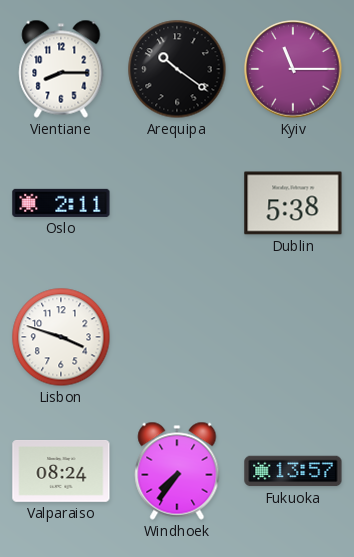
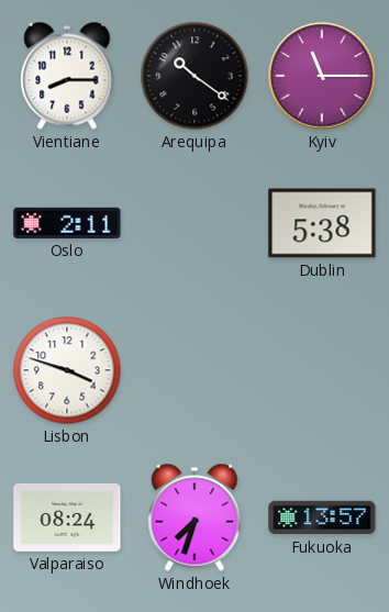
Windhoek: 7:36 -> 7:33 (194, 518)
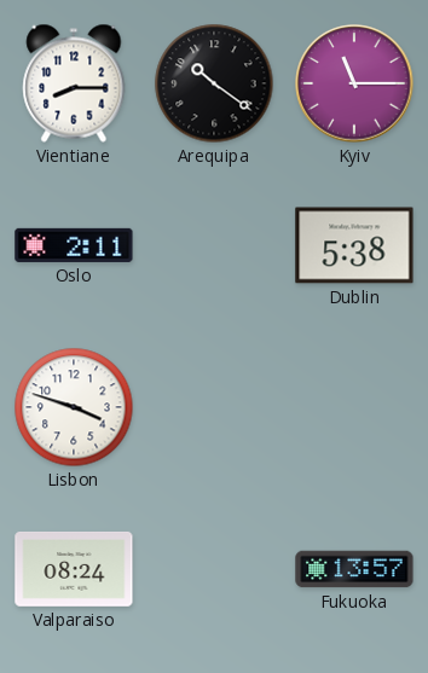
Windhoek: 7:33 -> none (194, 518)
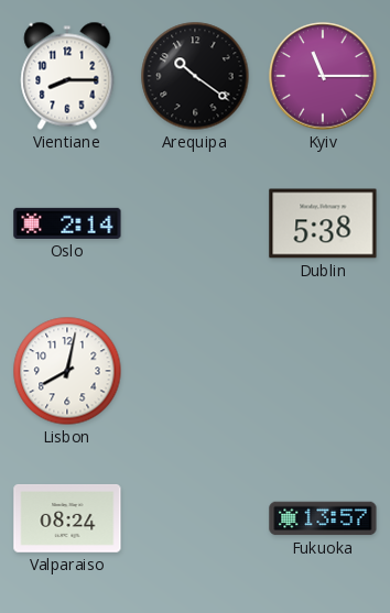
Oslo: 2:11 -> 2:14 (67, 223)
Lisbon: 3:48 -> 8:02 (67, 371)
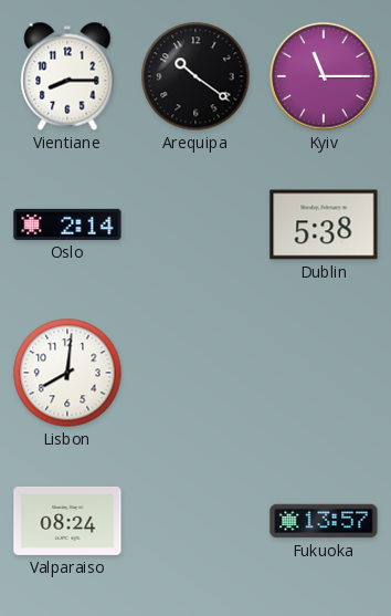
Lisbon: 8:02 -> 8:01 (67, 373)
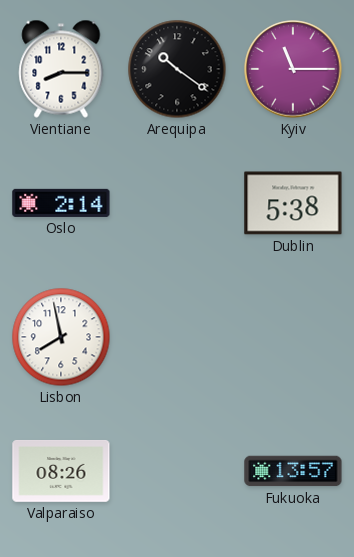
Lisbon: 8:01 -> 7:58 (61, 337)
Valparaiso: 08:24 -> 08:26 (61, 471)
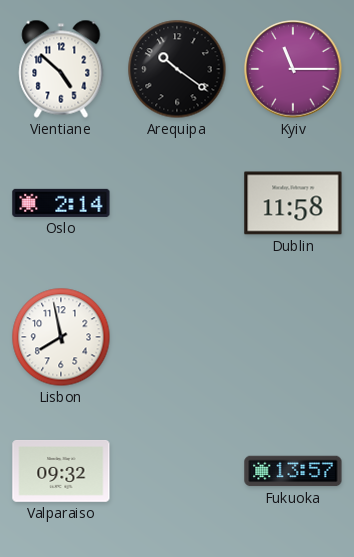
Vientiane: 8:15 -> 4:52 (61, 69)
Dublin: 5:38 -> 11:58 (293, 203)
Valparaiso: 08:26 -> 09:32 (61, 471)
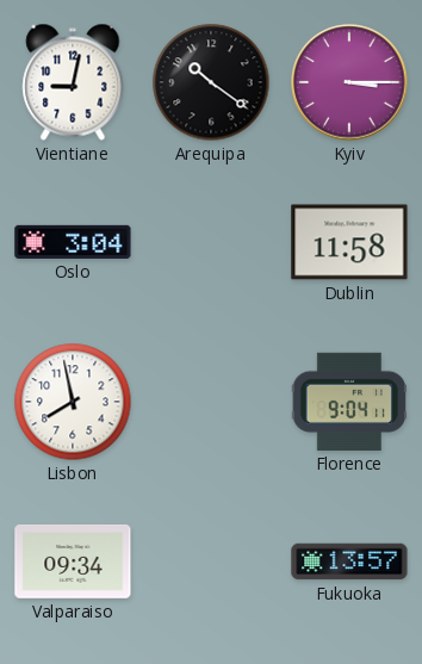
Vientiane: 4:52 -> 9:02 (73, 82)
Kyiv: 11:15 -> 3:15 (349, 82)
Oslo: 2:14 -> 3:04 (73, 242)
Florence: none -> 9:04 (349, 402)
Valparaiso: 09:32 -> 09:34 (73, 561)
